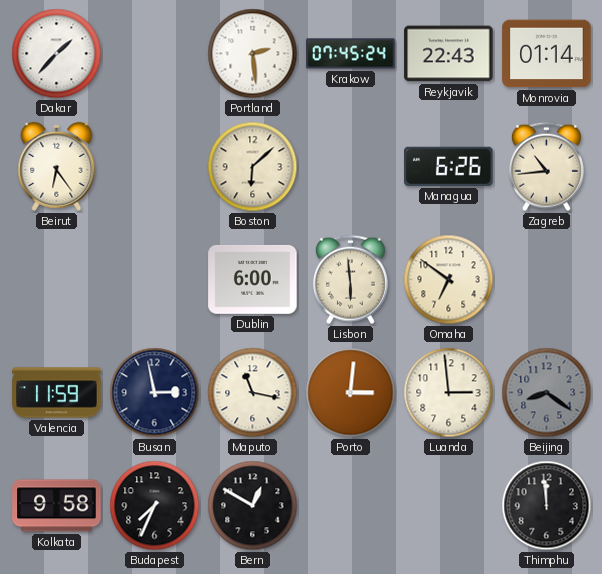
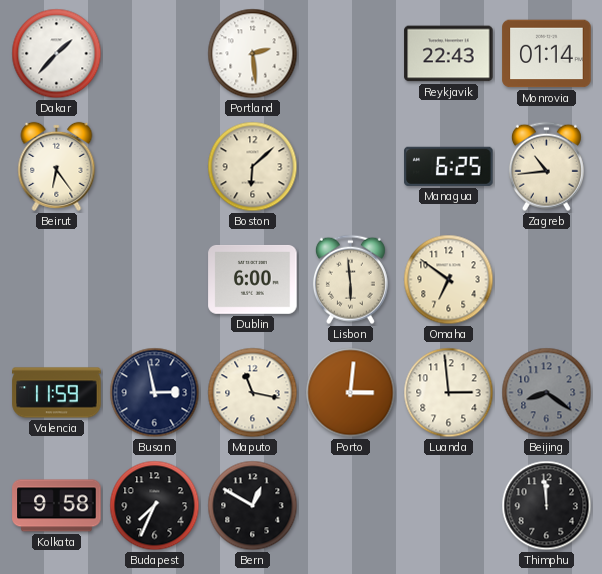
Krakow: 07:45 -> none (351, 54)
Managua: 6:26 -> 6:25 (449, 166)
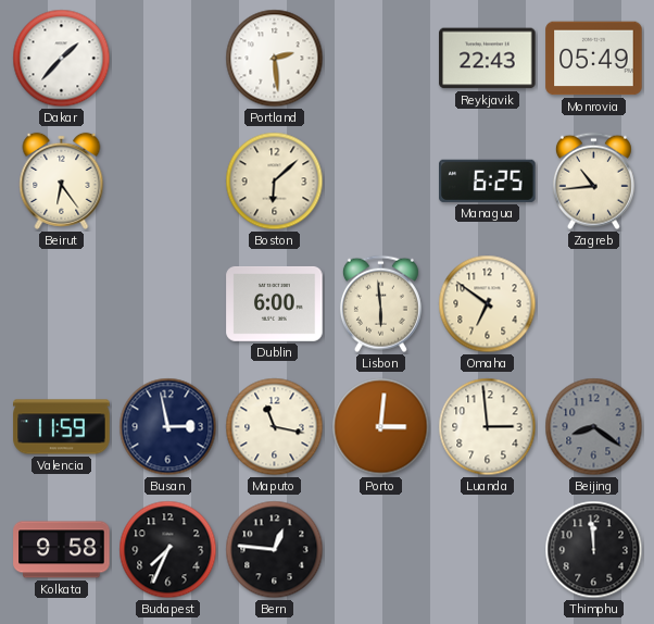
Monrovia: 01:14 -> 05:49 (594, 59)
Bern: 12:50 -> 12:46 (275, 550)
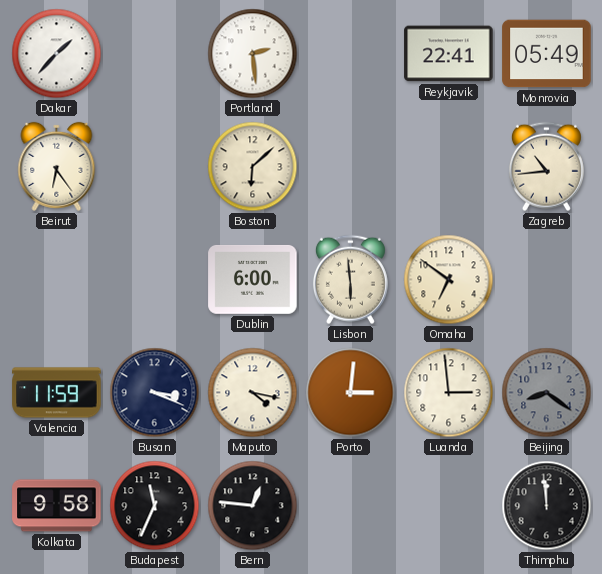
Reykjavik: 22:43 -> 22:41 (449, 54)
Managua: 6:25 -> none (488, 180)
Busan: 2:58 -> 3:19 (155, 393)
Maputo: 11:17 -> 4:17 (253, 393)
Budapest: 7:34 -> 11:34 (155, 506)
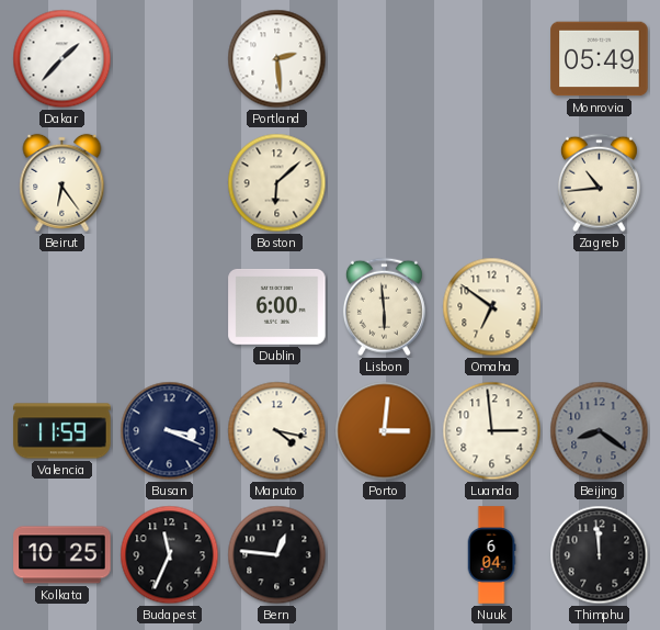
Reykjavik: 22:41 -> none (449, 54)
Kolkata: 9:58 -> 10:25 (62, 555)
Nuuk: none -> 6:04 (491, 555)
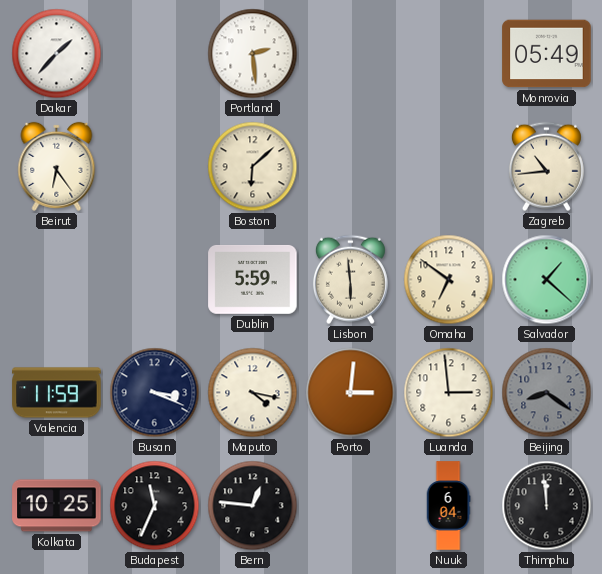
Dublin: 6:00 -> 5:59 (253, 279)
Salvador: none -> 1:22 (547, 280)
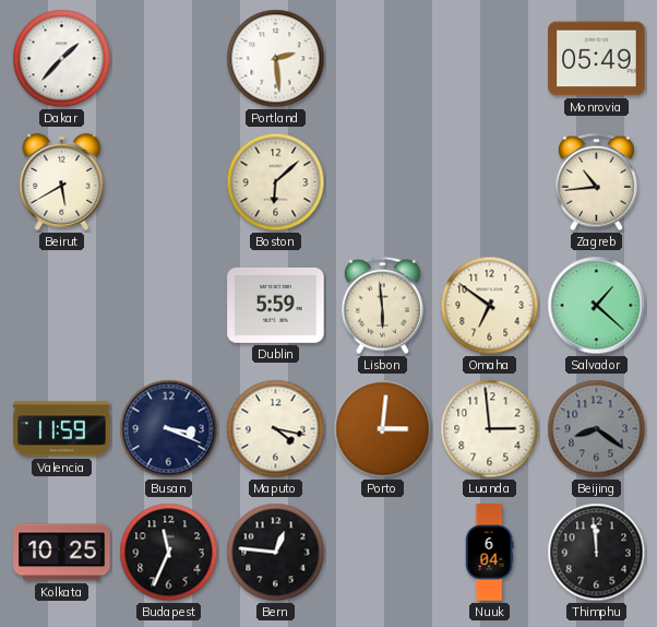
Beirut: 6:24 -> 5:40 (62, 181)
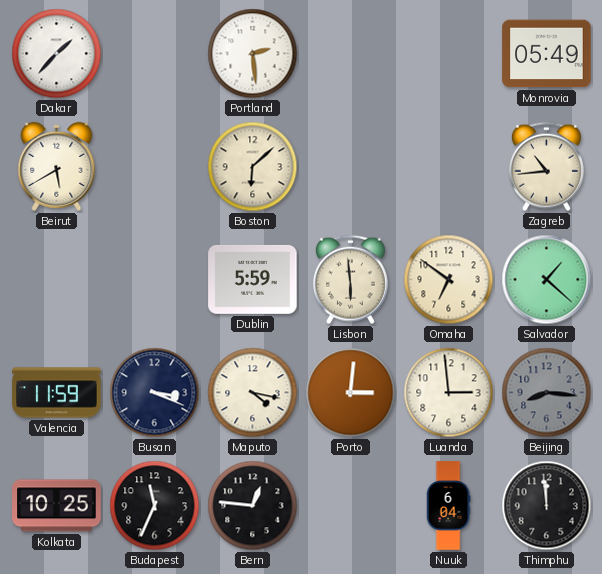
Beijing: 8:21 -> 8:16 (547, 393)
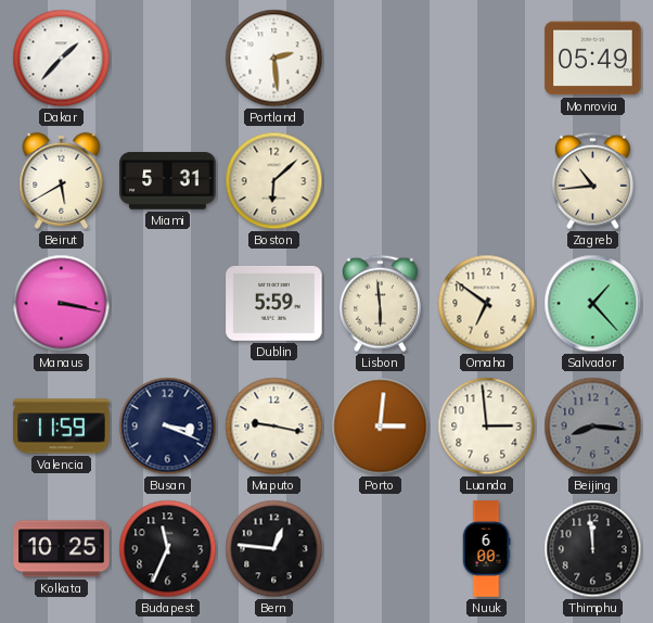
Miami: none -> 5:31 (168, 181)
Manaus: none -> 3:17 (62, 304)
Salvador: 1:22 -> 1:23 (593, 304)
Maputo: 4:17 -> 9:17 (274, 427)
Nuuk: 6:04 -> 6:00 (486, 549)
